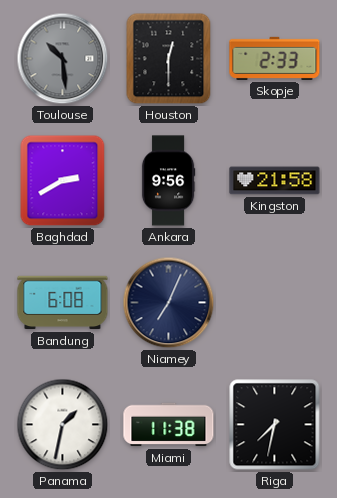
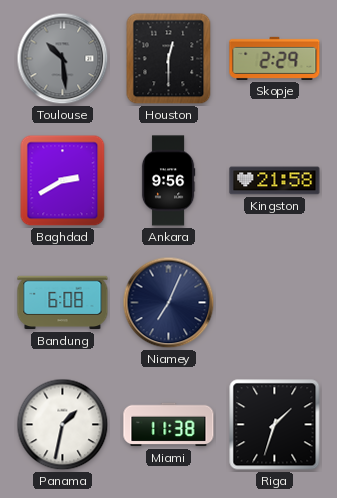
Skopje: 2:33 -> 2:29 (275, 58)
Riga: 7:32 -> 1:33 (275, 425)
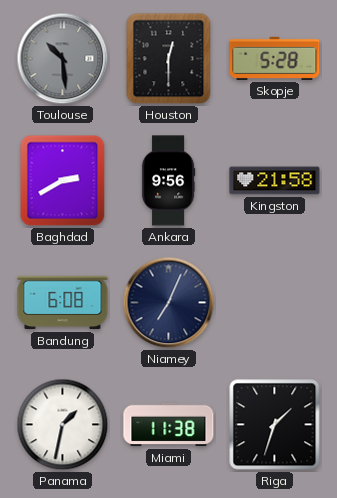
Skopje: 2:29 -> 5:28 (275, 58)
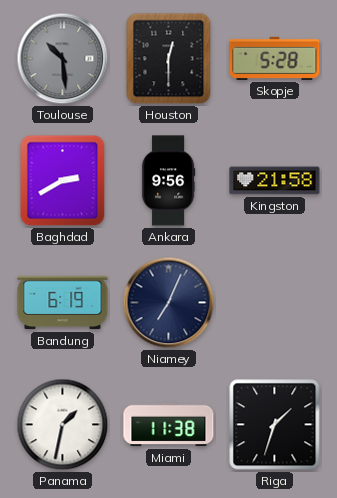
Bandung: 6:08 -> 6:19 (63, 303)
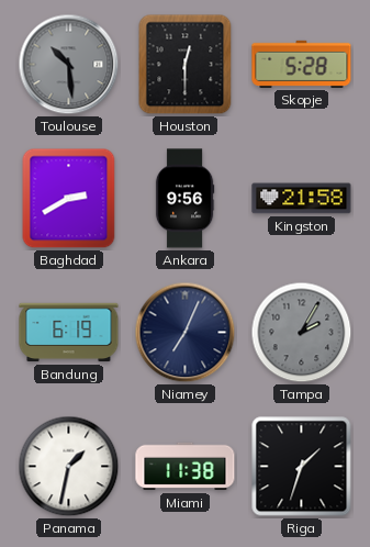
Tampa: none -> 2:05 (302, 333)
